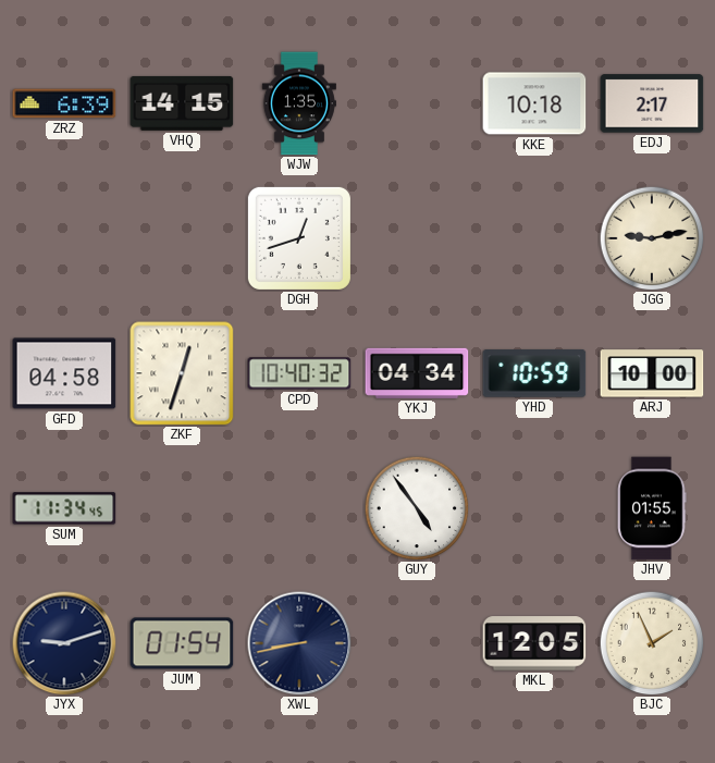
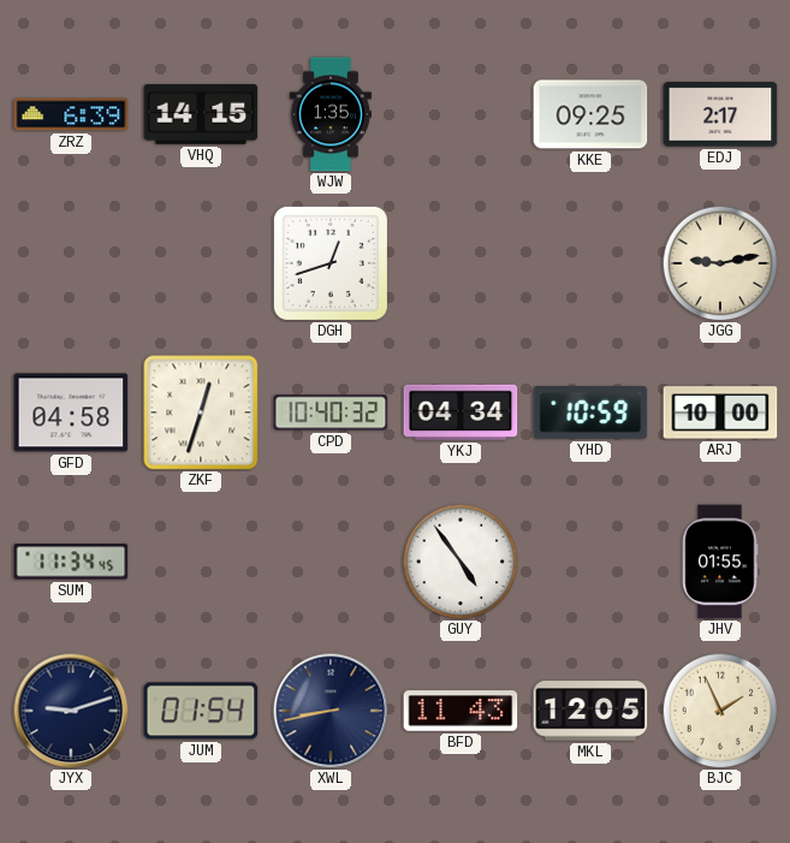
KKE: 10:18 -> 09:25 (590, 114)
BFD: none -> 11:43 (461, 711)
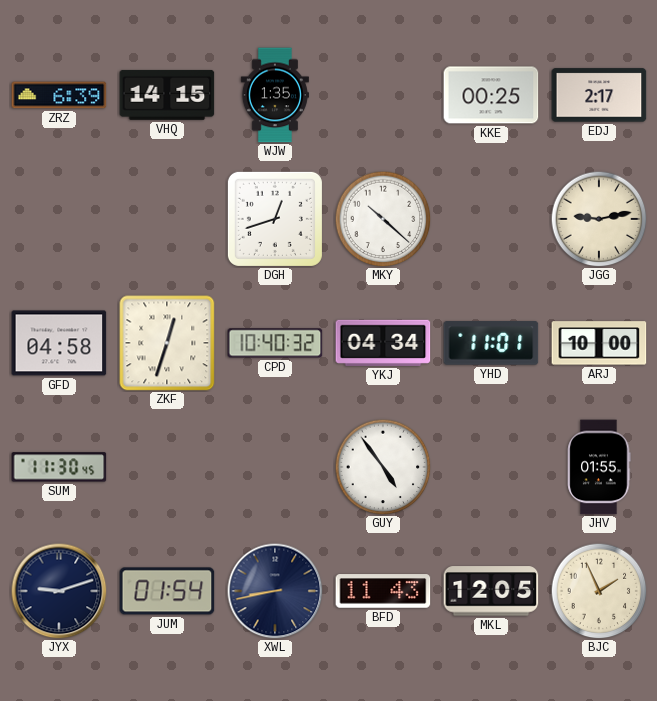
KKE: 09:25 -> 00:25 (491, 95)
MKY: none -> 10:22 (383, 219)
YHD: 10:59 -> 11:01 (491, 343)
SUM: 11:34 -> 11:30 (59, 467)
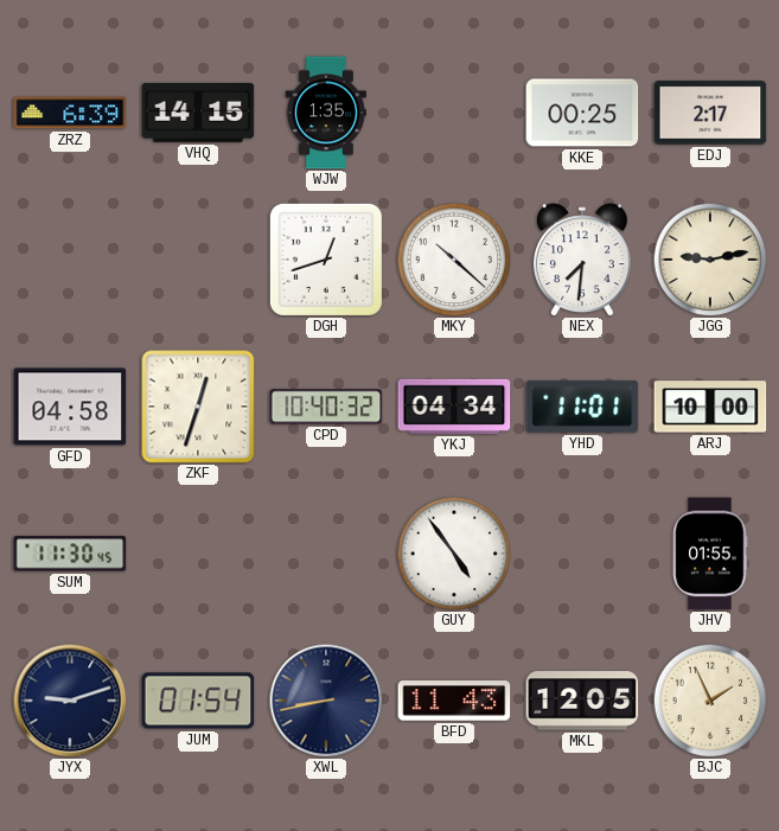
NEX: none -> 7:31 (582, 260)
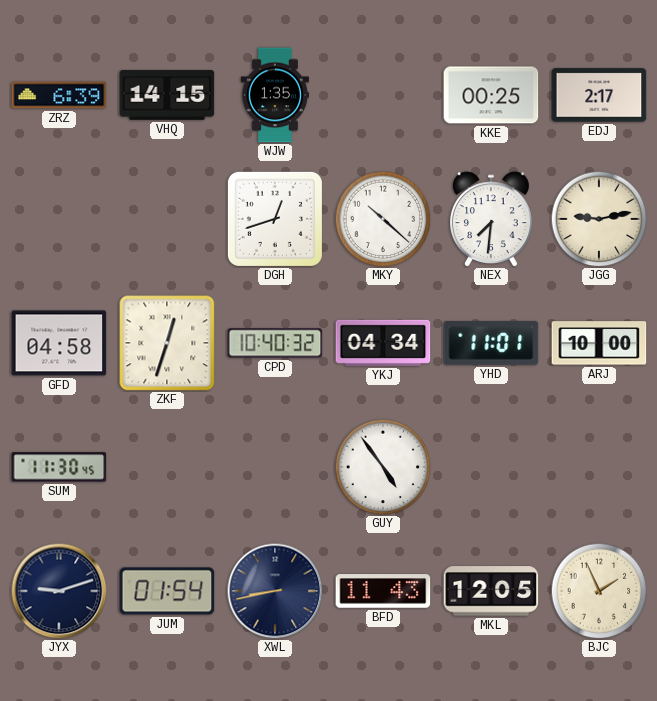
JHV: 01:55 -> none (710, 554)
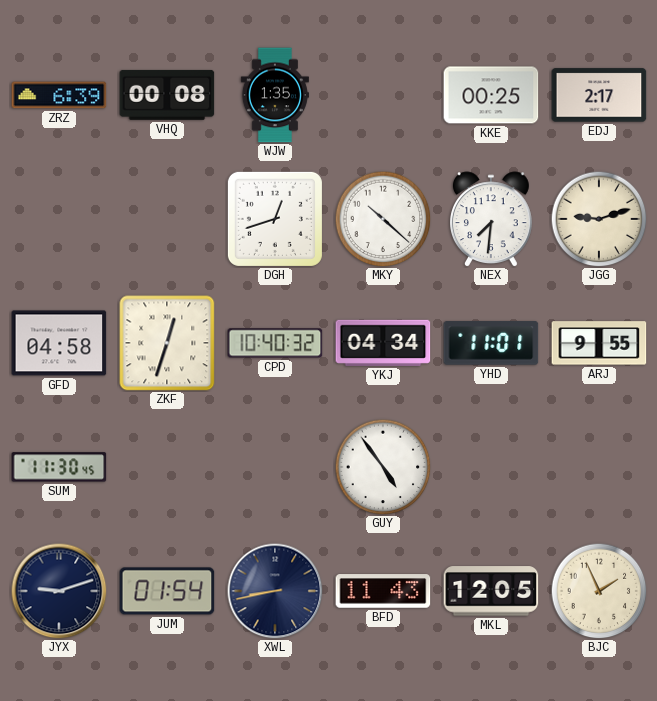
VHQ: 14:15 -> 00:08 (167, 95)
JGG: 9:13 -> 9:12 (599, 219)
ARJ: 10:00 -> 9:55 (599, 343)
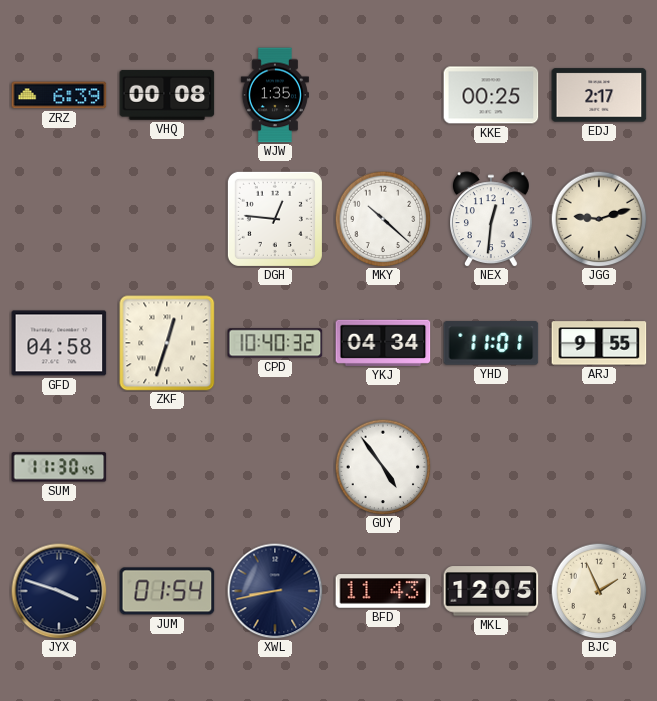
DGH: 12:42 -> 12:46 (275, 219)
NEX: 7:31 -> 12:31 (491, 219)
JYX: 9:12 -> 3:48 (59, 591)
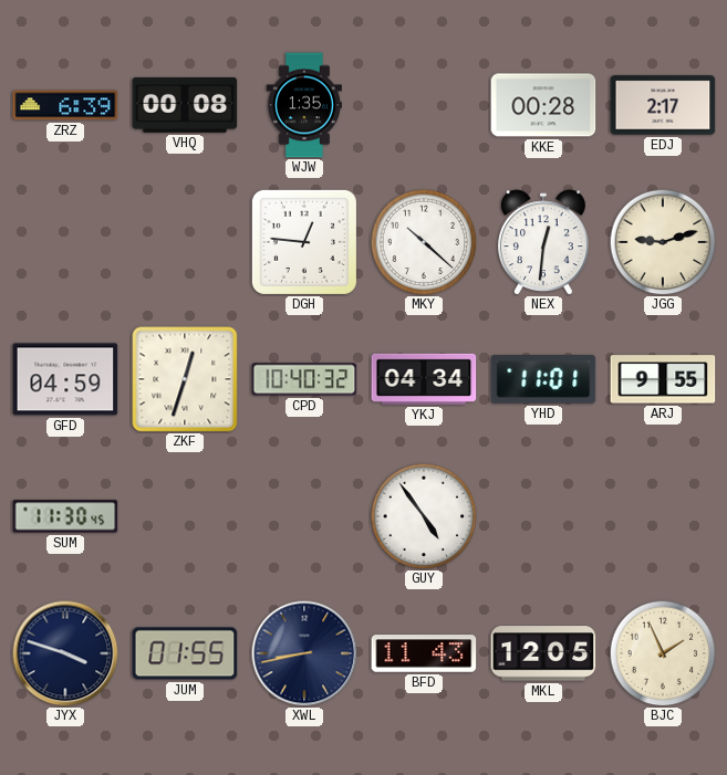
KKE: 00:25 -> 00:28 (543, 105)
GFD: 04:58 -> 04:59 (65, 379)
JUM: 01:54 -> 01:55 (185, 653)
